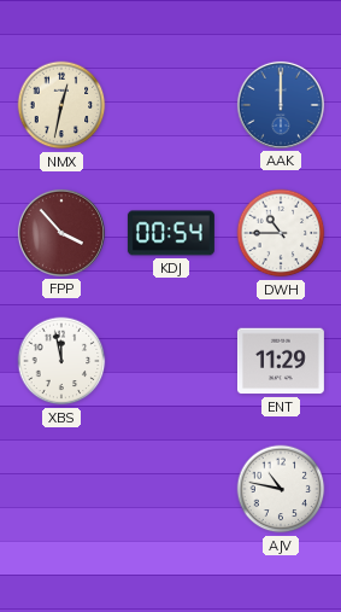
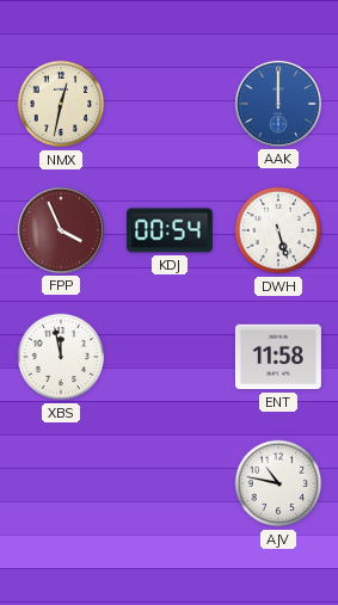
FPP: 3:53 -> 3:56 (61, 230)
DWH: 10:45 -> 5:27 (278, 230)
ENT: 11:29 -> 11:58 (278, 357)
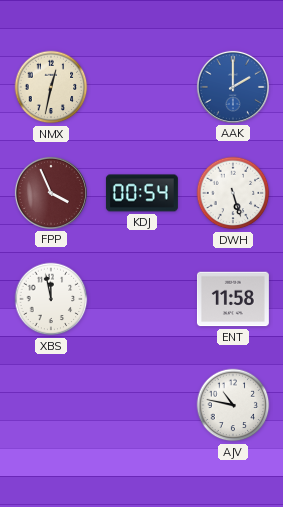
AAK: 12:00 -> 2:00 (233, 87)
